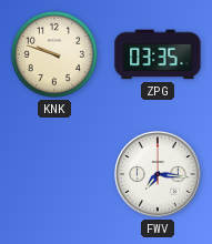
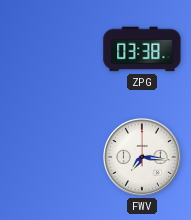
KNK: 9:48 -> none (54, 54)
ZPG: 03:35 -> 03:38 (142, 49)
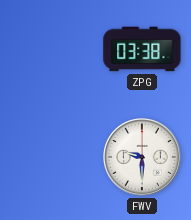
FWV: 7:16 -> 9:30 (142, 157)
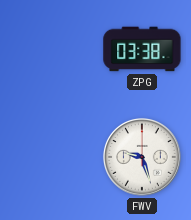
FWV: 9:30 -> 9:27 (142, 157)
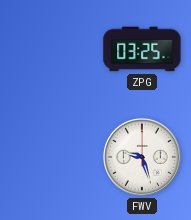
ZPG: 03:38 -> 03:25 (142, 49)
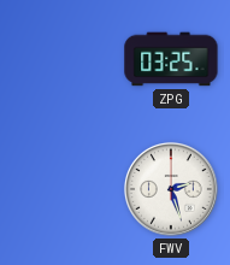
FWV: 9:27 -> 2:27 (171, 189)
